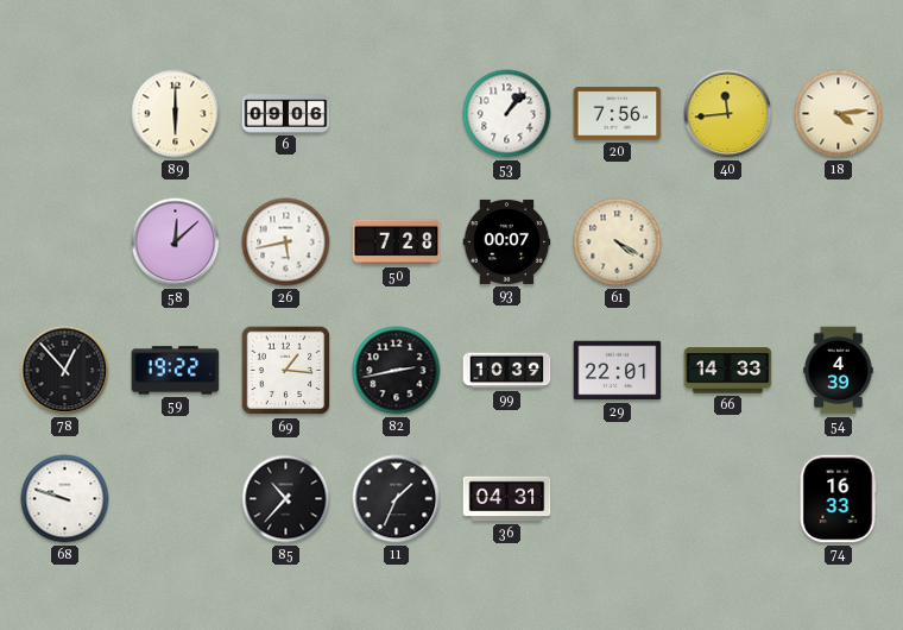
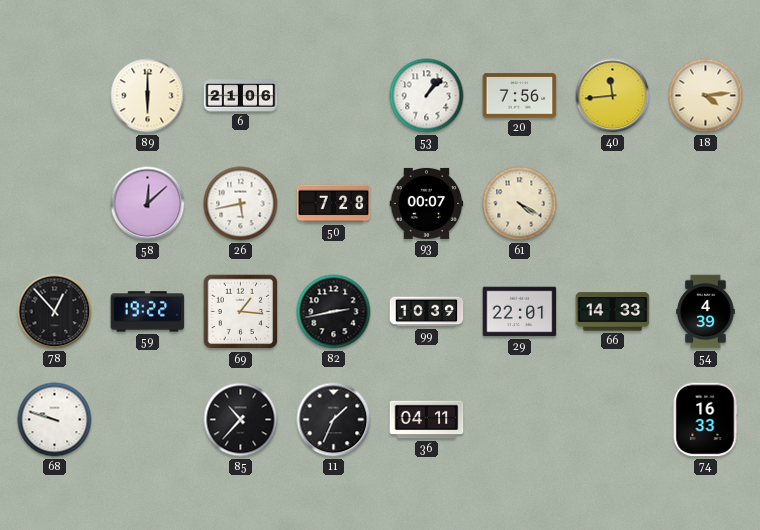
6: 09:06 -> 21:06 (241, 96)
36: 04:31 -> 04:11 (427, 420)
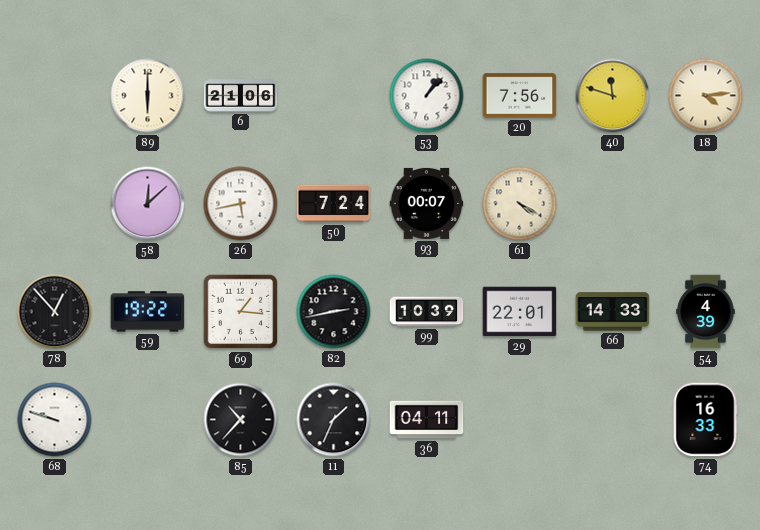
40: 11:44 -> 11:48 (613, 96)
50: 7:28 -> 7:24 (334, 204)
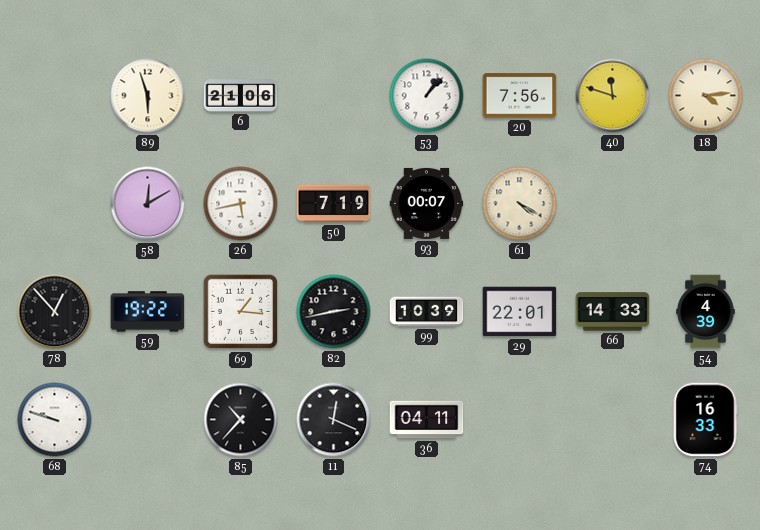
89: 6:00 -> 5:57 (148, 96)
58: 12:08 -> 12:10 (148, 204)
50: 7:24 -> 7:19 (334, 204)
11: 1:34 -> 12:19 (334, 420)
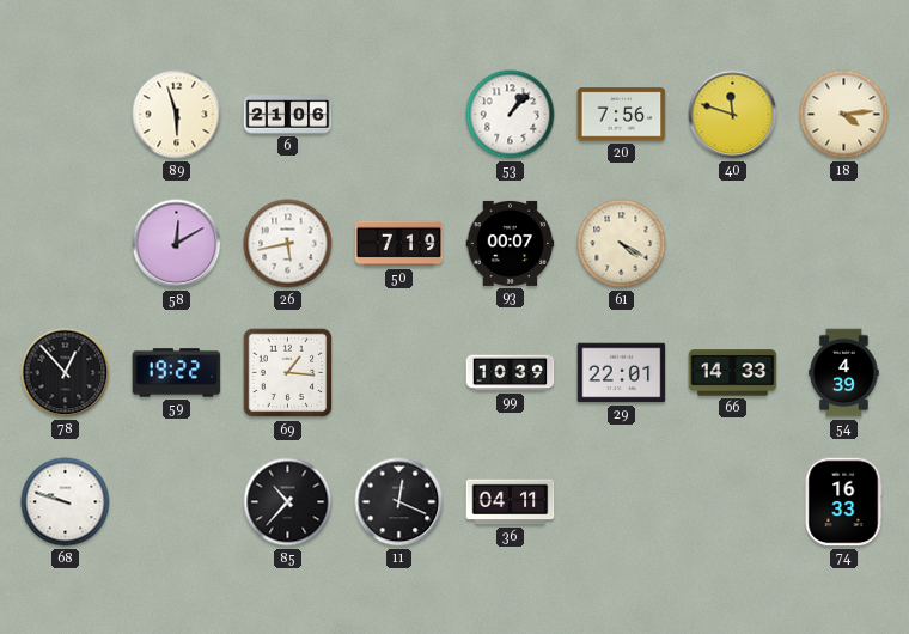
82: 2:43 -> none (334, 312)
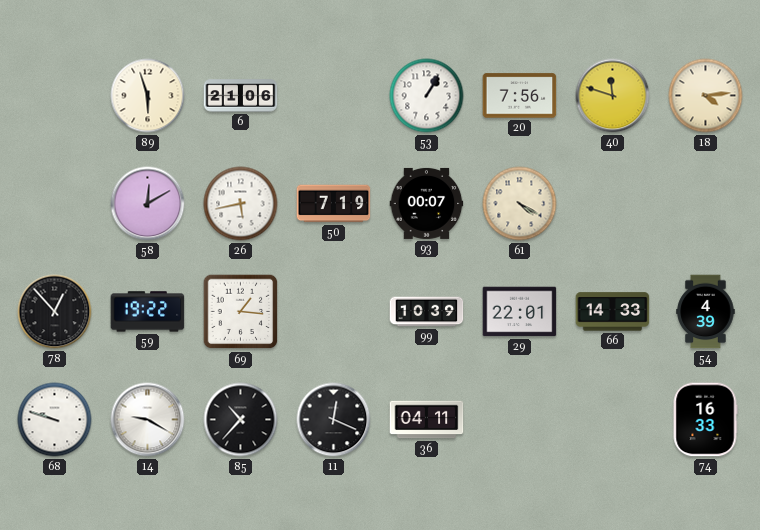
53: 1:07 -> 1:05 (427, 96)
14: none -> 9:20 (148, 420)
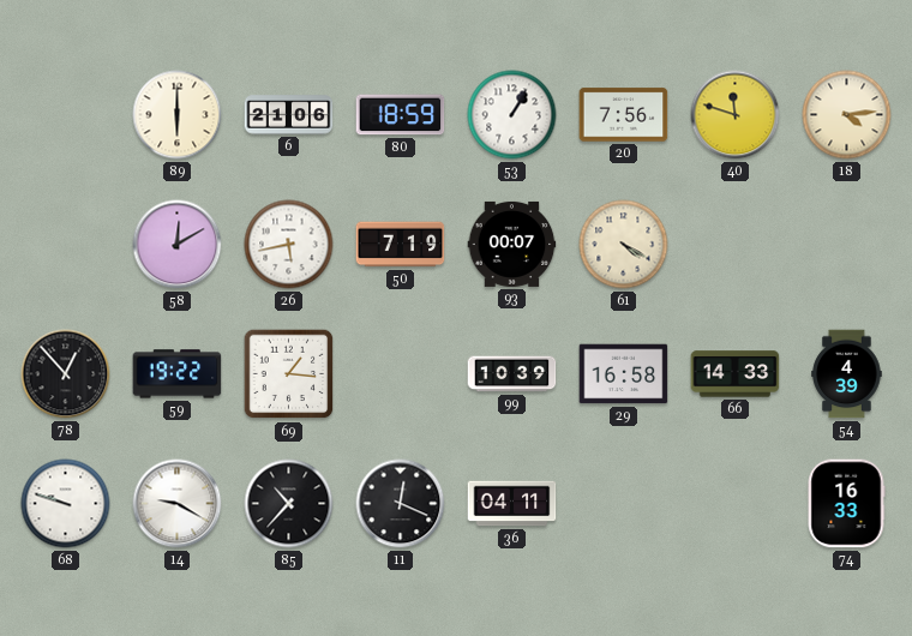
89: 5:57 -> 6:00 (178, 115)
80: none -> 18:59 (401, 115)
29: 22:01 -> 16:58 (624, 374)
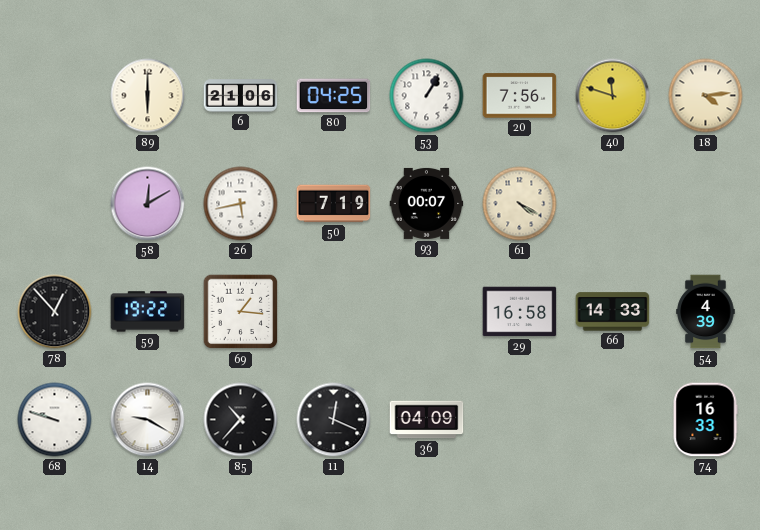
80: 18:59 -> 04:25 (334, 96)
99: 10:39 -> none (512, 374)
36: 04:11 -> 04:09 (427, 420)
